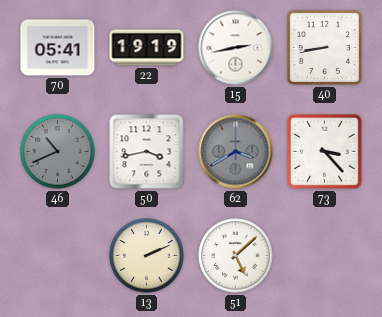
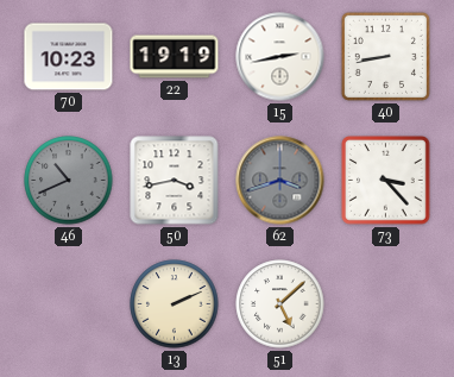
70: 05:41 -> 10:23 (69, 57)
62: 3:40 -> 3:42 (280, 181)
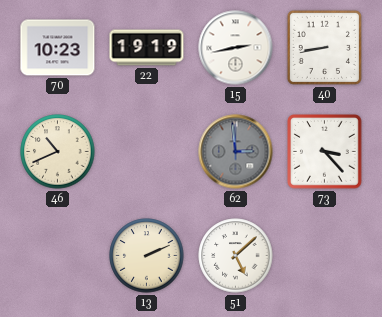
46 dial: grey -> cream (58, 152)
50: 3:43 -> none (175, 181)
62: 3:42 -> 2:59 (236, 152)
